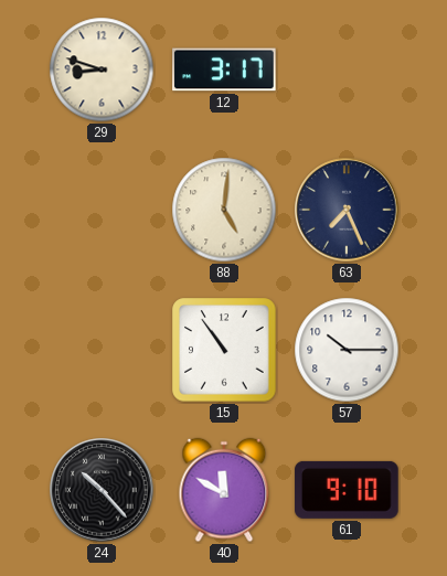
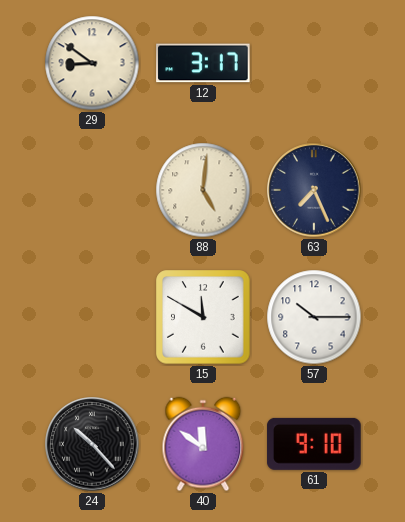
29: 8:48 -> 8:51 (92, 63)
15: 10:54 -> 11:50 (203, 317)
40: 11:50 -> 11:51 (203, 444)
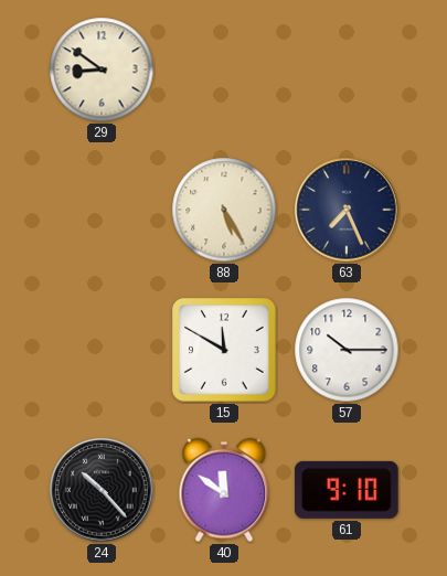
12: 3:17 -> none (203, 63)
88: 5:01 -> 5:25 (224, 210)
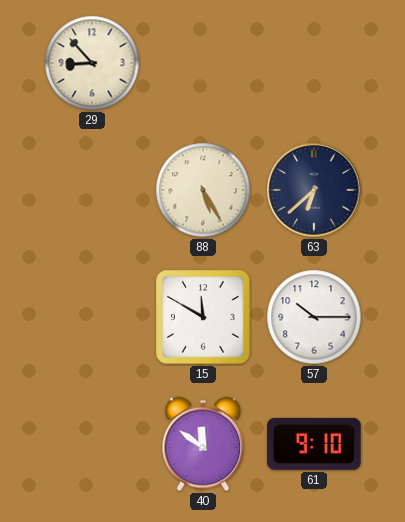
29: 8:51 -> 8:53 (92, 63)
63: 7:26 -> 6:38 (314, 190)
24: 10:23 -> none (102, 490)
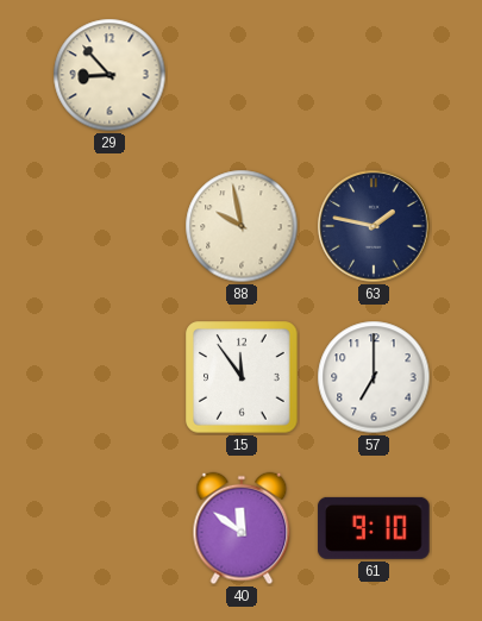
88: 5:25 -> 9:58 (242, 226)
63: 6:38 -> 1:47 (374, 226)
15: 11:50 -> 11:54 (242, 377)
57: 10:15 -> 7:00 (374, 377)
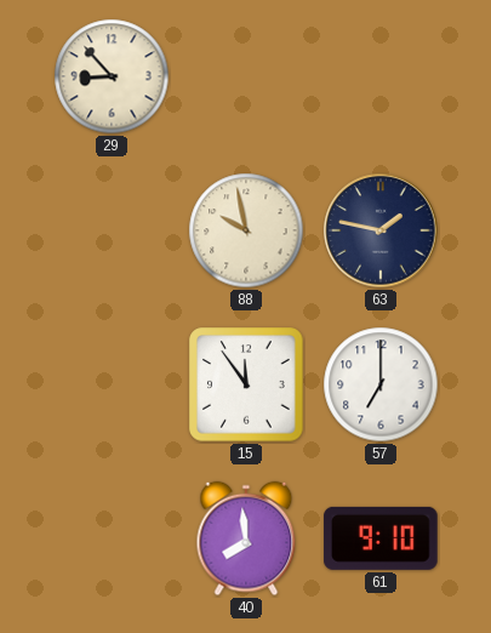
40: 11:51 -> 7:59 (246, 538)
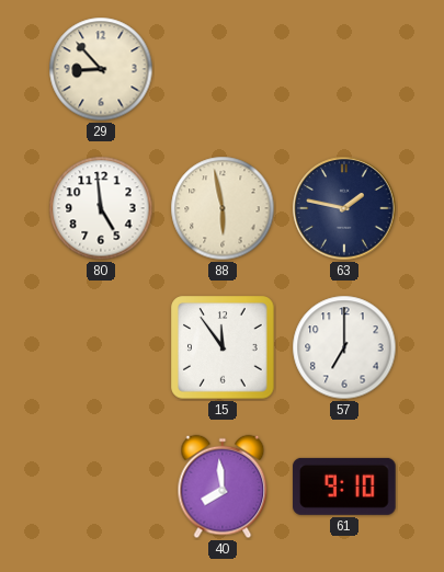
80: none -> 4:59 (101, 208)
88: 9:58 -> 5:58 (223, 208)
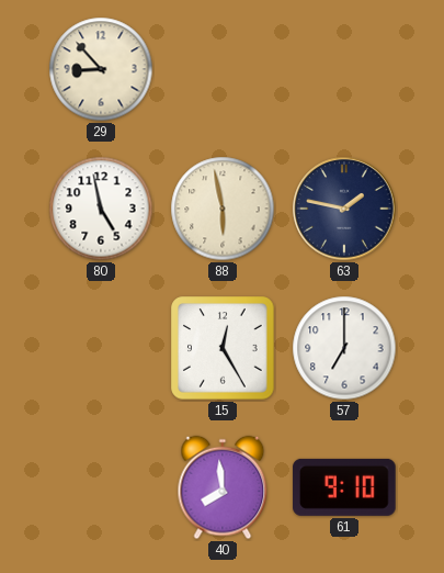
80: 4:59 -> 4:58 (101, 209)
15: 11:54 -> 12:25 (223, 348)
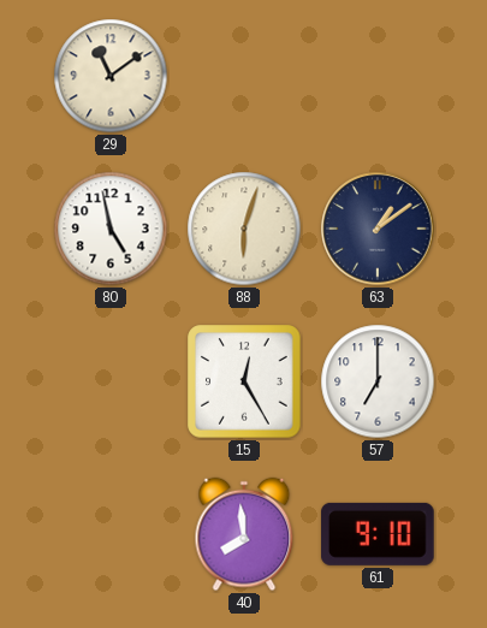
29: 8:53 -> 11:09 (111, 76)
88: 5:58 -> 6:03 (244, 229)
63: 1:47 -> 1:09 (378, 229)
